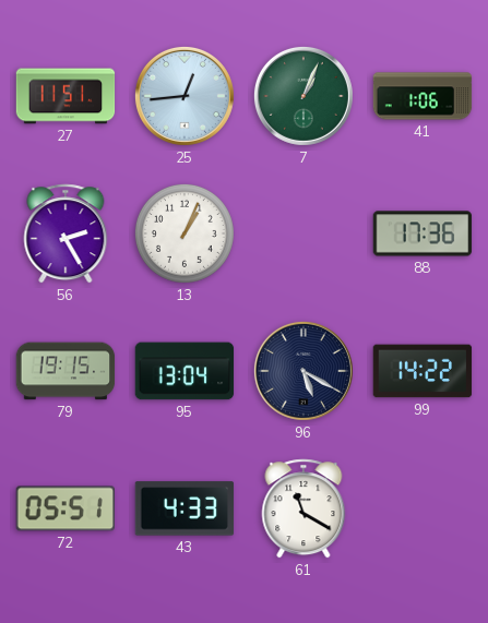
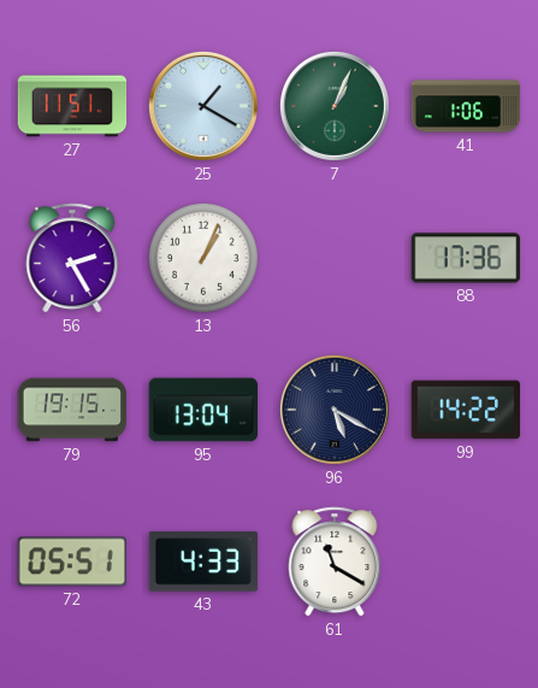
25: 12:44 -> 1:20 (203, 106)
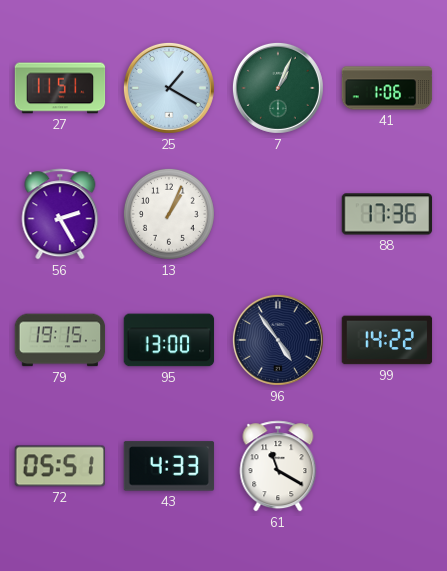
95: 13:04 -> 13:00 (169, 340)
96: 5:20 -> 4:54 (278, 340)
